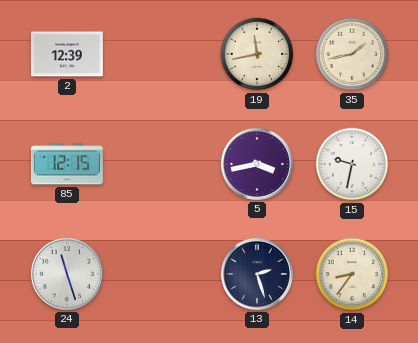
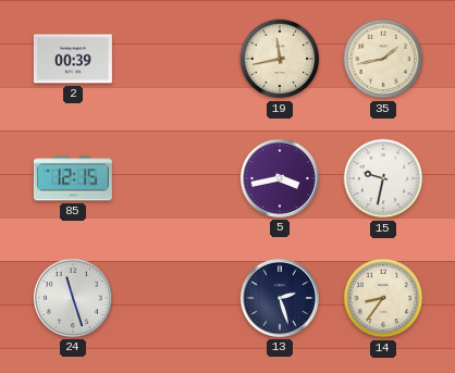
2: 12:39 -> 00:39 (73, 59)
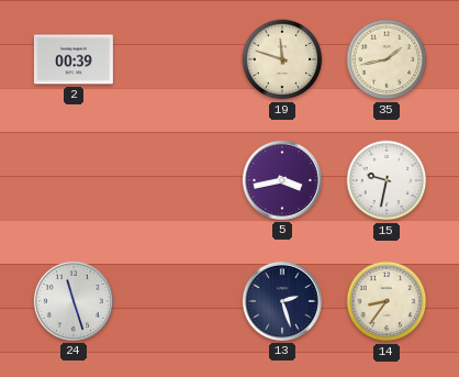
19: 11:43 -> 11:48 (282, 59)
85: 12:15 -> none (73, 178)
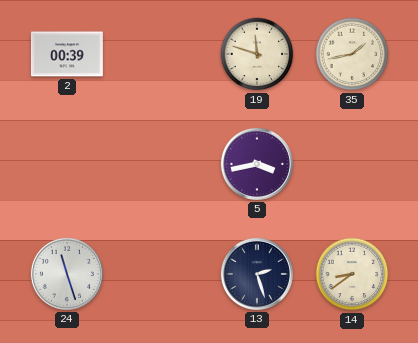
15: 9:32 -> none (387, 180)
14: 8:36 -> 8:39 (352, 274)
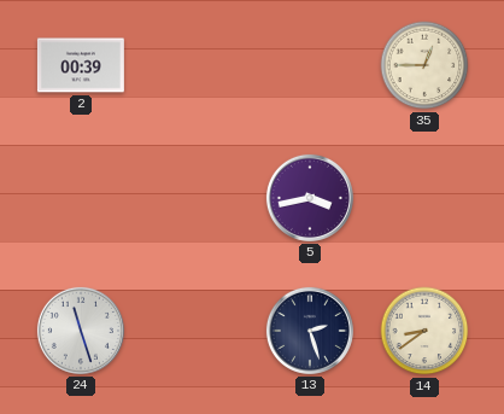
19: 11:48 -> none (257, 54)
35: 1:43 -> 12:45 (424, 65)
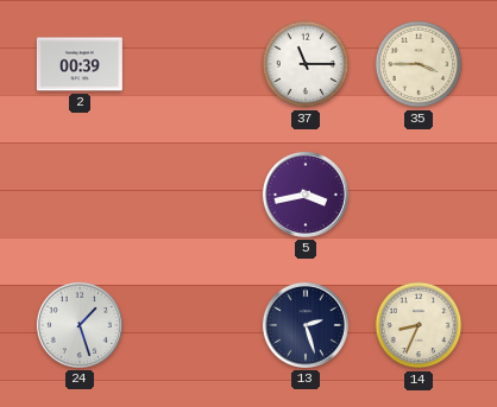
37: none -> 11:15 (306, 64)
35: 12:45 -> 3:45 (419, 64)
24: 11:27 -> 1:27 (80, 325)
14: 8:39 -> 8:34 (419, 325)
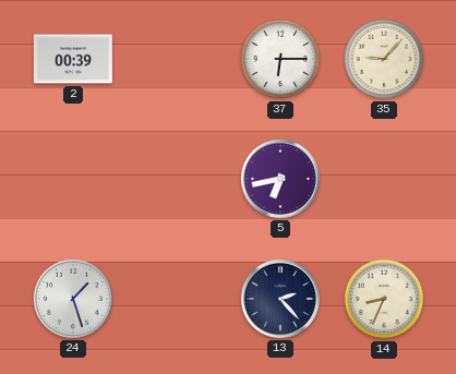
37: 11:15 -> 6:15 (280, 59)
35: 3:45 -> 9:07 (384, 59)
5: 3:43 -> 6:43 (280, 179)
13: 2:27 -> 2:23 (280, 299)
